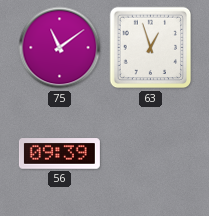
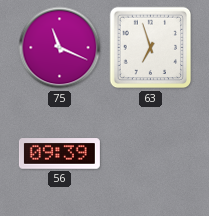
75: 11:09 -> 11:19 (60, 48)
63: 12:57 -> 6:57 (151, 48)
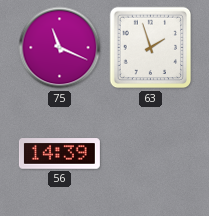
63: 6:57 -> 1:57 (151, 48)
56: 09:39 -> 14:39 (59, 154)
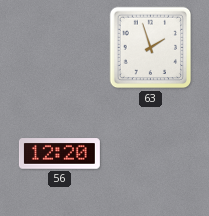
75: 11:19 -> none (60, 48)
56: 14:39 -> 12:20 (59, 154)
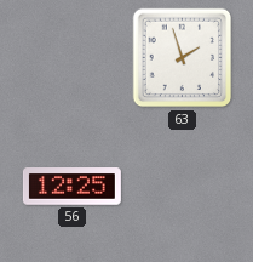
56: 12:20 -> 12:25 (71, 187)
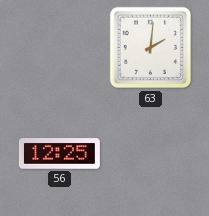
63: 1:57 -> 2:01 (151, 48)
